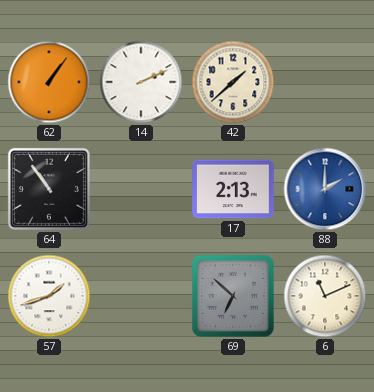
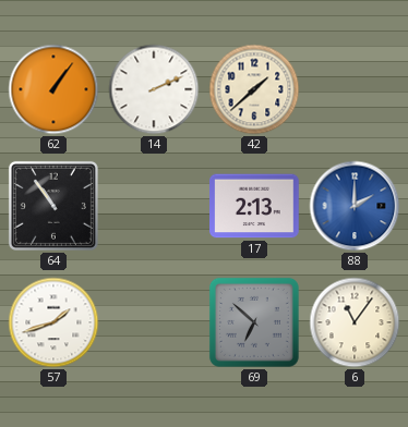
6: 11:11 -> 11:06 (355, 322)
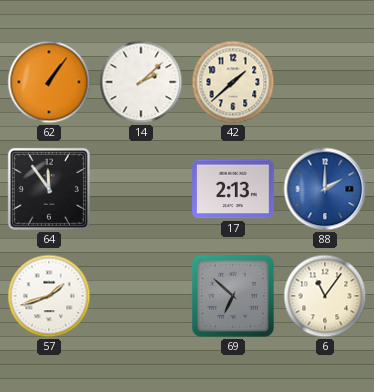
14: 2:11 -> 2:08 (141, 82)
64: 10:54 -> 11:54 (49, 189)
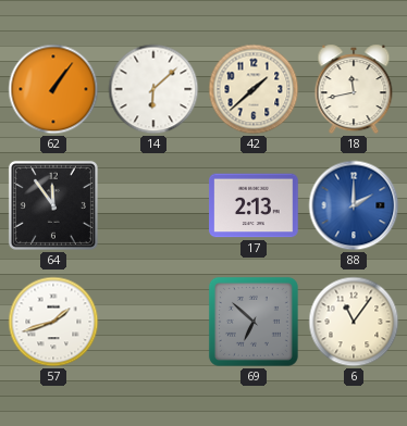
14: 2:08 -> 6:08 (153, 89)
18: none -> 11:43 (354, 89)
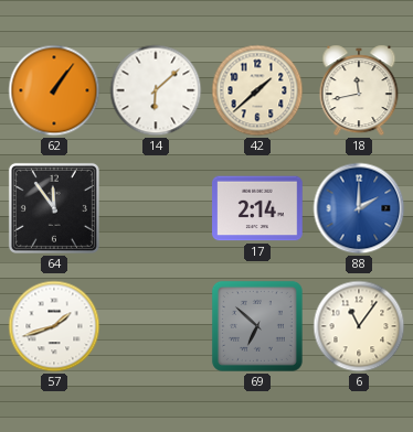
17: 2:13 -> 2:14 (257, 208)
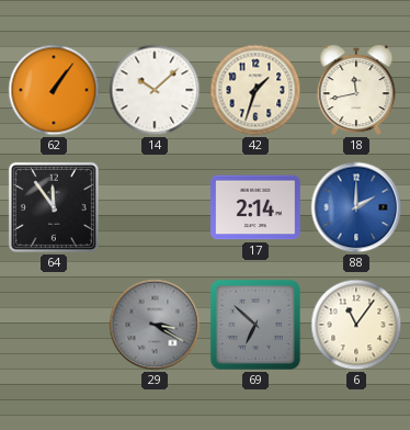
14: 6:08 -> 10:08 (155, 90)
42: 1:38 -> 1:33 (255, 90)
57: 1:42 -> none (54, 326)
29: none -> 3:20 (155, 325)
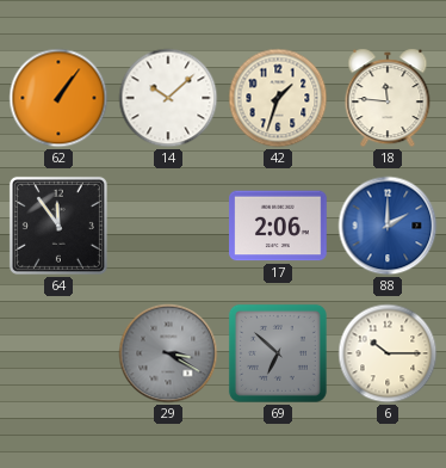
18: 11:43 -> 11:46 (388, 98)
17: 2:14 -> 2:06 (278, 226)
6: 11:06 -> 10:15 (388, 353)
